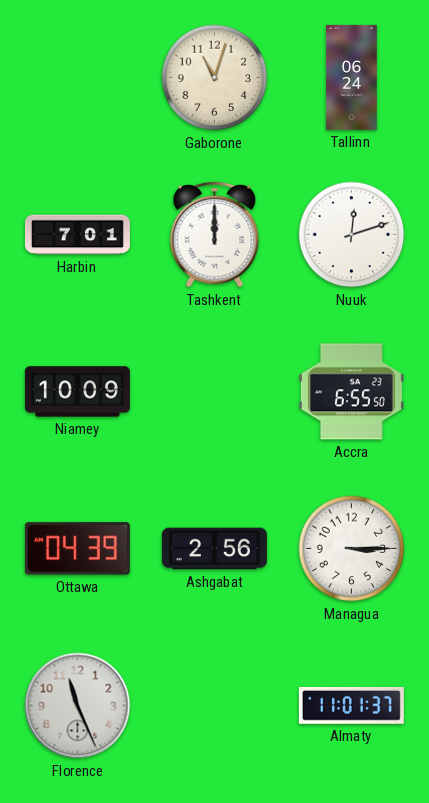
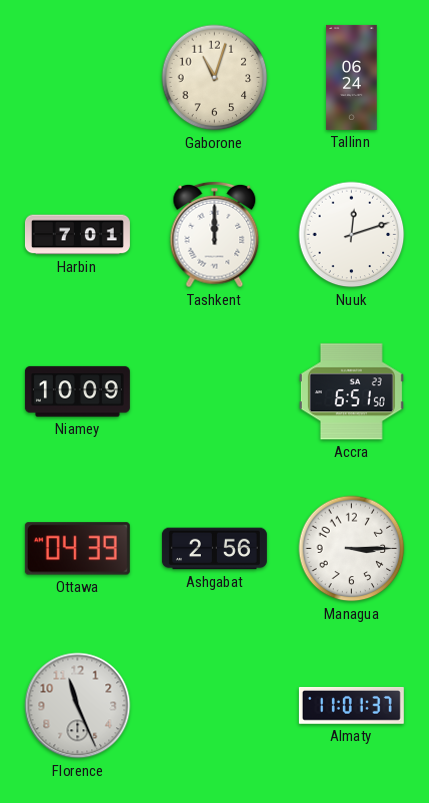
Accra: 6:55 -> 6:51 (351, 392)
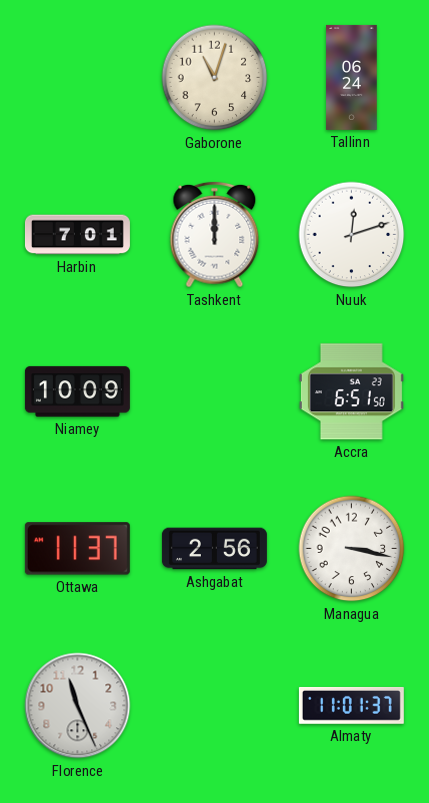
Ottawa: 04:39 -> 11:37 (77, 549)
Managua: 3:15 -> 3:17 (352, 549)
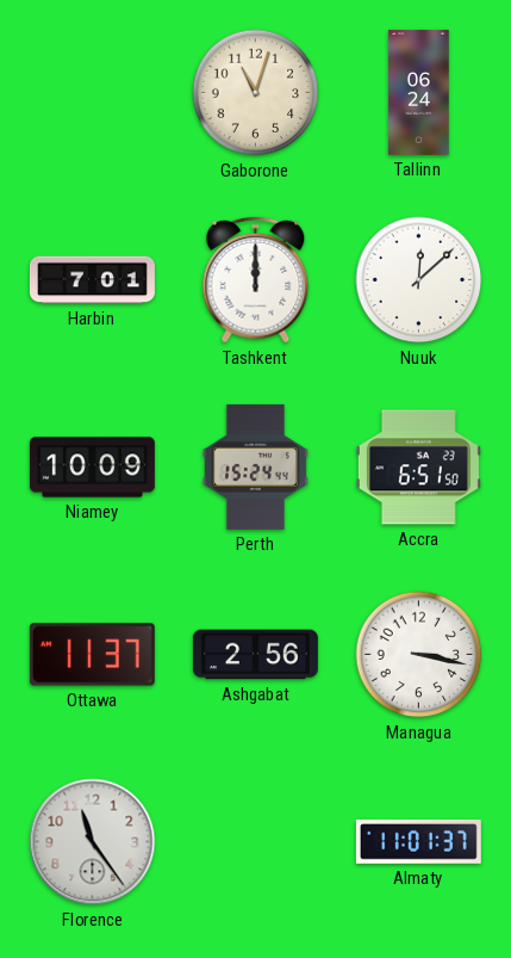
Nuuk: 12:12 -> 12:08 (419, 280)
Perth: none -> 15:24 (255, 466)
Florence: 11:26 -> 11:24 (93, 842)
